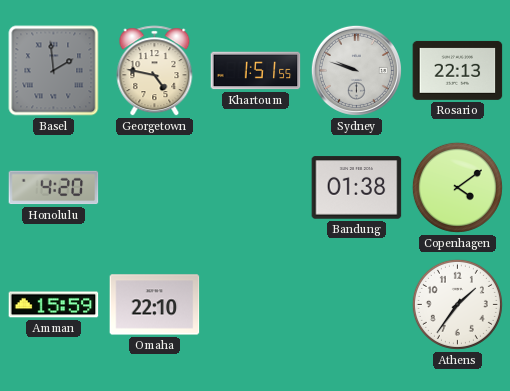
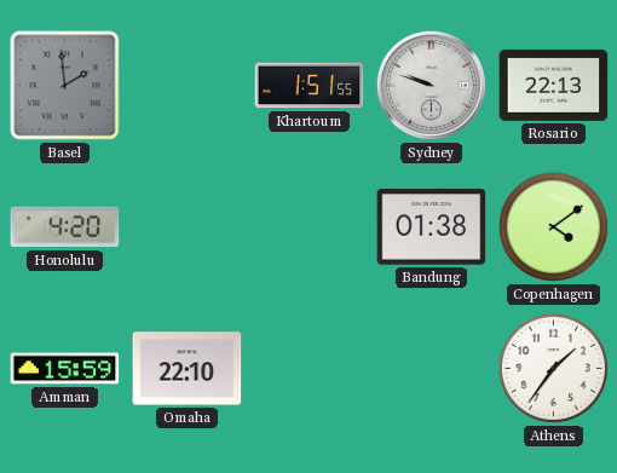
Georgetown: 4:47 -> none (155, 71)
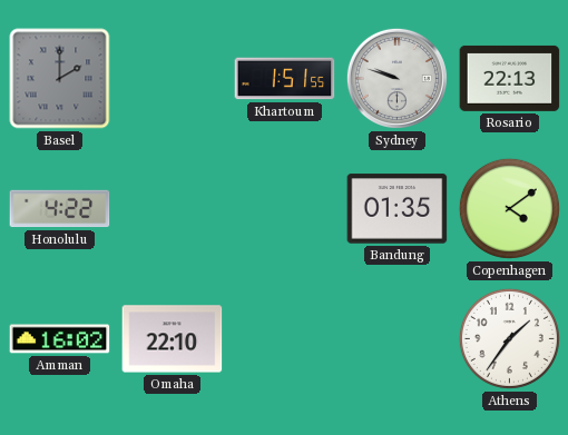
Basel: 1:59 -> 2:00 (60, 79)
Honolulu: 4:20 -> 4:22 (60, 209)
Bandung: 01:38 -> 01:35 (398, 209)
Amman: 15:59 -> 16:02 (60, 339)
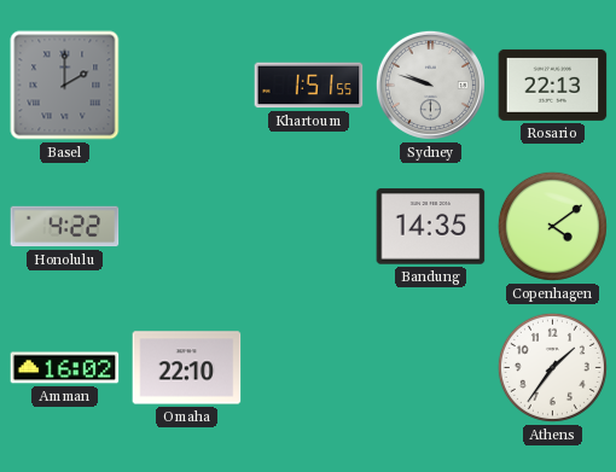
Bandung: 01:35 -> 14:35 (431, 227)
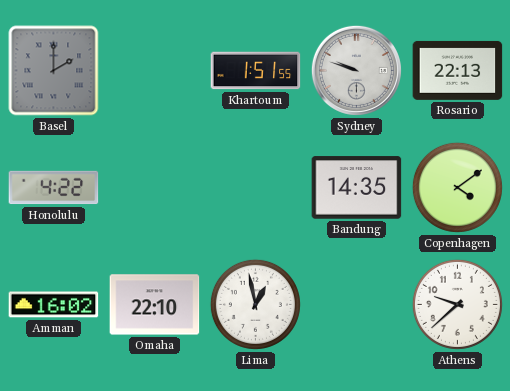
Lima: none -> 12:58 (255, 304)
Athens: 1:36 -> 9:38 (457, 304)
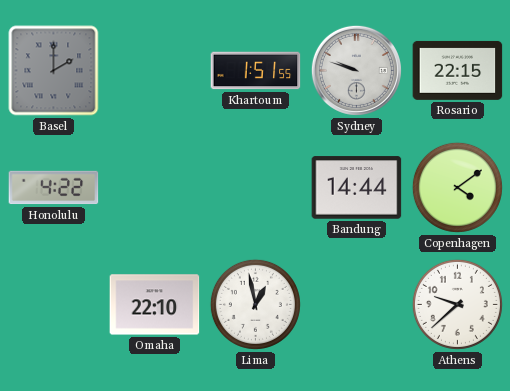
Rosario: 22:13 -> 22:15 (458, 70)
Bandung: 14:35 -> 14:44 (357, 188)
Amman: 16:02 -> none (54, 305)
